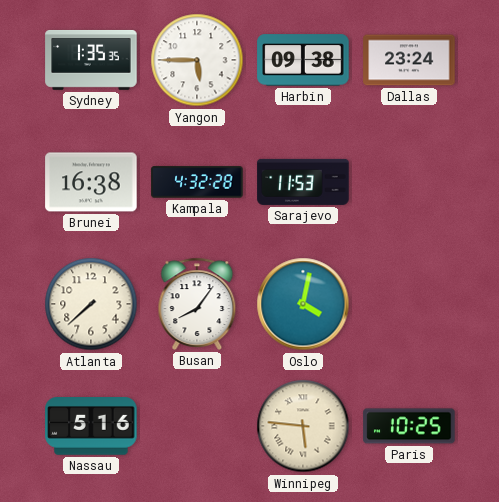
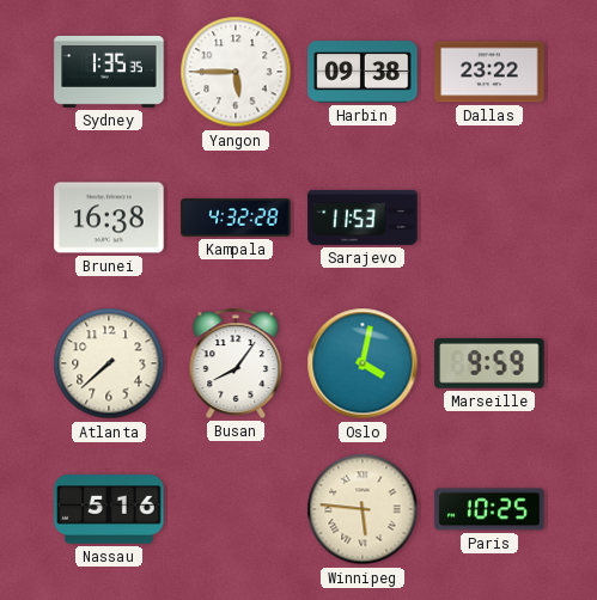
Dallas: 23:24 -> 23:22 (489, 72)
Marseille: none -> 9:59 (489, 363)
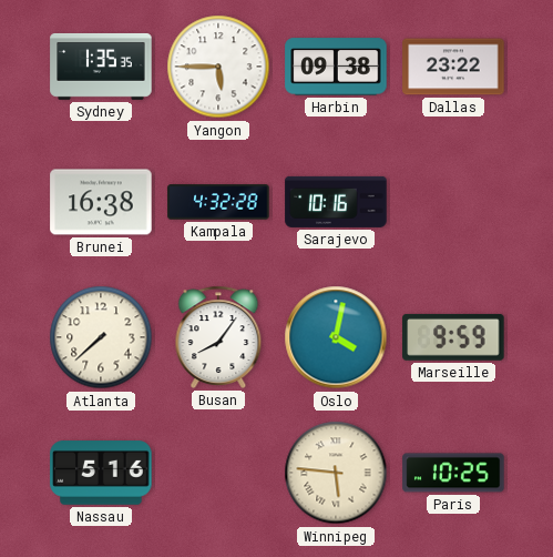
Sarajevo: 11:53 -> 10:16 (336, 202)
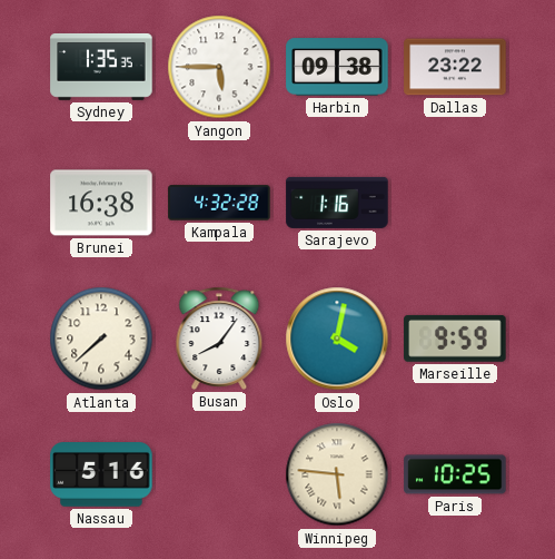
Sarajevo: 10:16 -> 1:16 (337, 203)
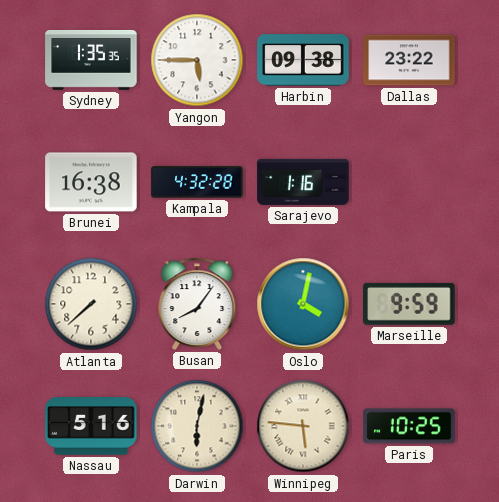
Darwin: none -> 6:02 (197, 426)
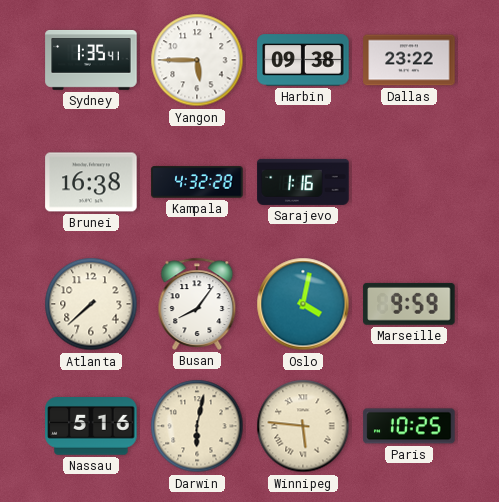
Sydney: 1:35:35 -> 1:35:41 (91, 60)
